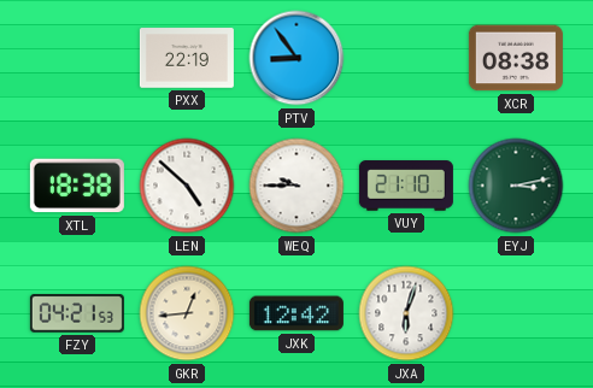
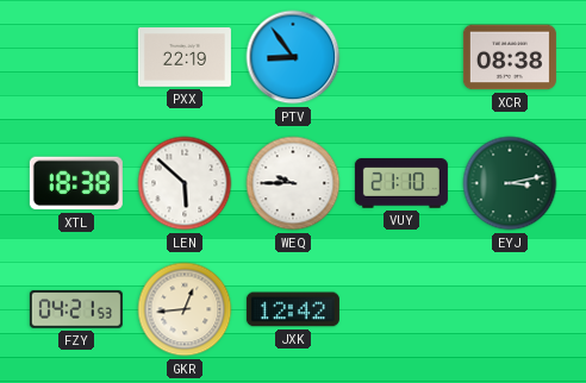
LEN: 4:52 -> 5:52 (185, 183)
JXA: 6:03 -> none (406, 313)
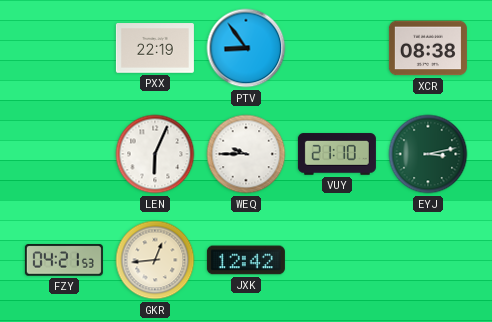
XTL: 18:38 -> none (76, 183)
LEN: 5:52 -> 6:04 (155, 154)
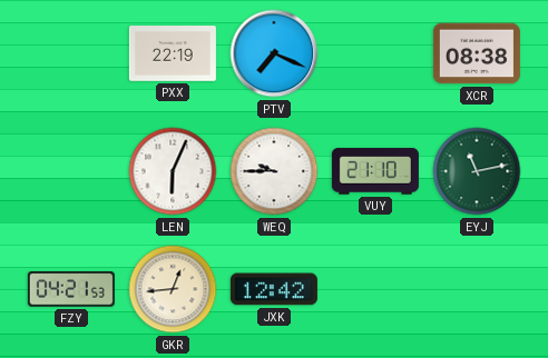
PTV: 8:54 -> 7:19 (274, 53)
EYJ: 3:13 -> 11:13 (477, 171)
